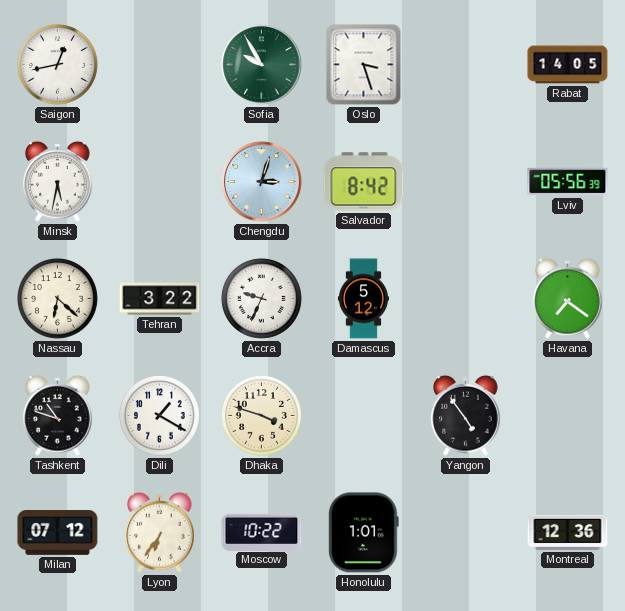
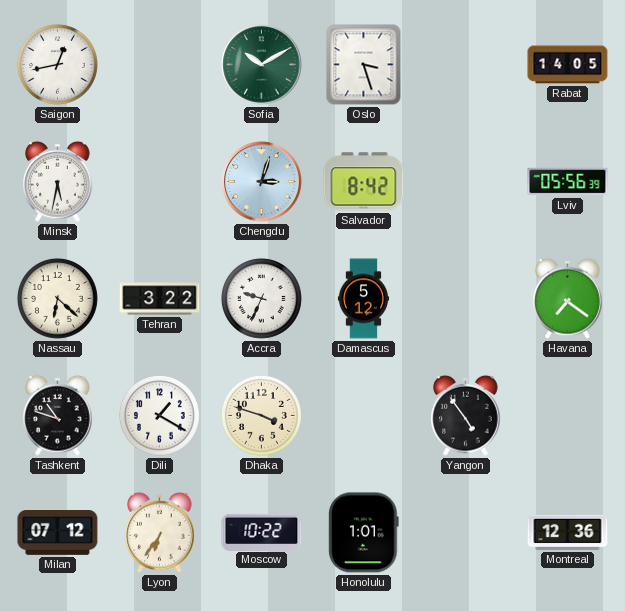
Sofia: 9:55 -> 10:10 (262, 65)
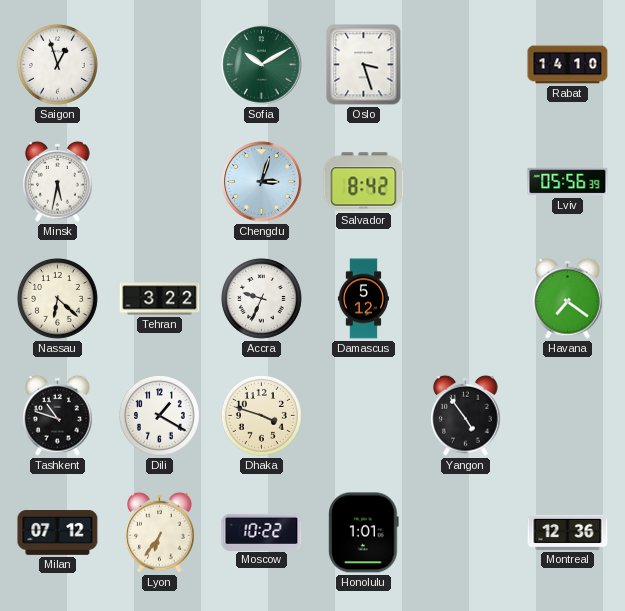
Saigon: 12:43 -> 12:57 (58, 65)
Rabat: 14:05 -> 14:10 (568, 65)
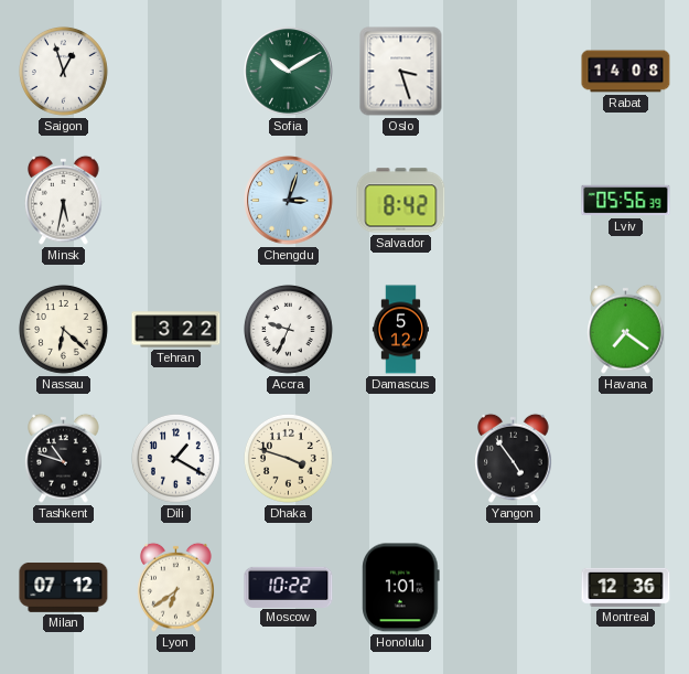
Rabat: 14:10 -> 14:08 (626, 72)
Lyon: 6:36 -> 6:39 (176, 587)
